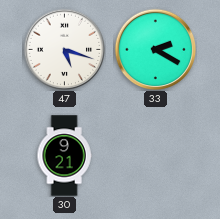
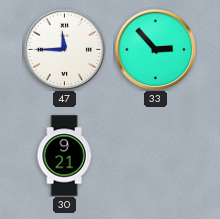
47: 5:18 -> 11:45 (64, 49)
33: 2:20 -> 2:53 (155, 49)
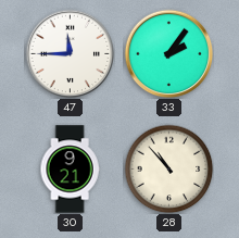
33: 2:53 -> 2:06 (168, 53)
28: none -> 10:53 (168, 168)
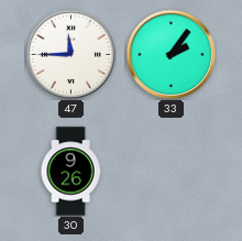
30: 9:21 -> 9:26 (70, 172)
28: 10:53 -> none (168, 168)
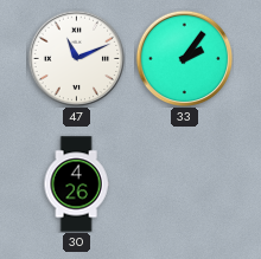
47: 11:45 -> 11:11 (76, 58)
30: 9:26 -> 4:26 (76, 184)
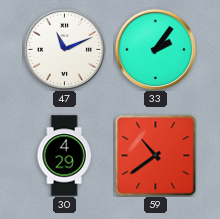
30: 4:26 -> 4:29 (64, 156)
59: none -> 10:39 (155, 155)
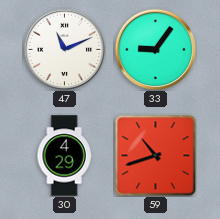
33: 2:06 -> 9:06 (155, 49)
59: 10:39 -> 10:42 (155, 155)
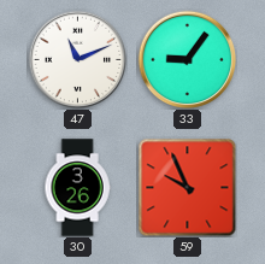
30: 4:29 -> 3:26 (77, 188)
59: 10:42 -> 9:56 (187, 187)
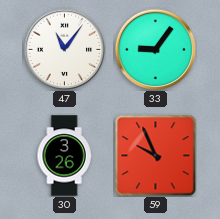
47: 11:11 -> 11:06 (64, 49)
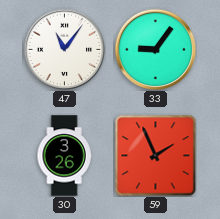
59: 9:56 -> 1:56 (155, 155)
